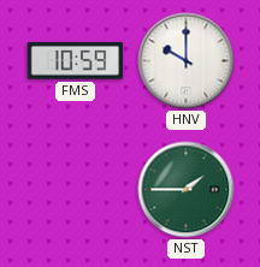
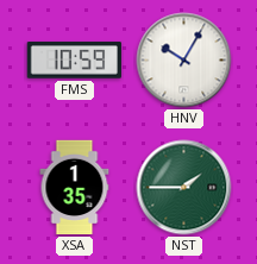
HNV: 10:00 -> 10:05 (184, 61)
XSA: none -> 1:35 (75, 188)
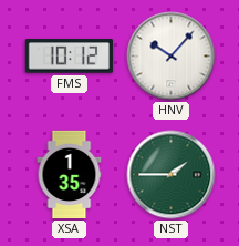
FMS: 10:59 -> 10:12 (69, 57)
HNV: 10:05 -> 10:07 (172, 57)
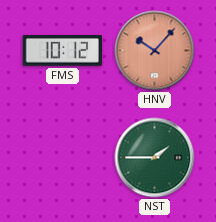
HNV dial: white -> salmon (155, 51)
XSA: 1:35 -> none (70, 175)
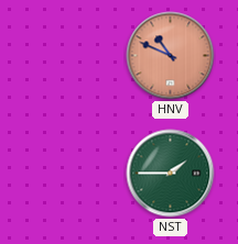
FMS: 10:12 -> none (62, 51)
HNV: 10:07 -> 10:49 (171, 56)
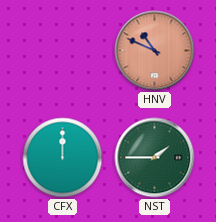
CFX: none -> 12:00 (63, 158)
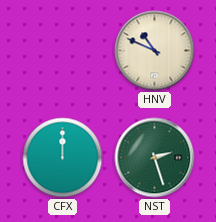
HNV dial: salmon -> cream (155, 51)
NST: 1:45 -> 2:27 (155, 158)
